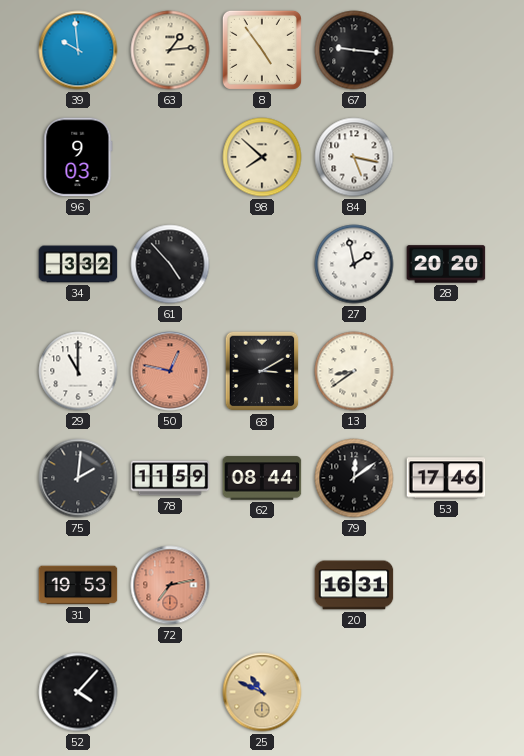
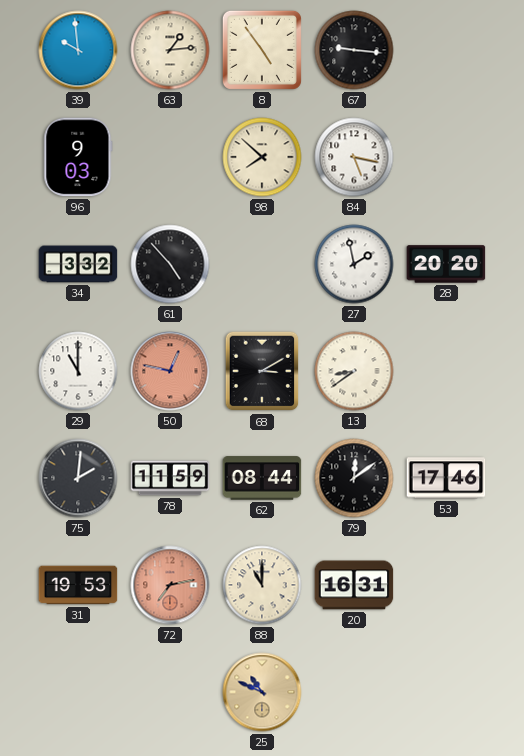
88: none -> 11:00 (262, 585)
52: 4:07 -> none (78, 692)
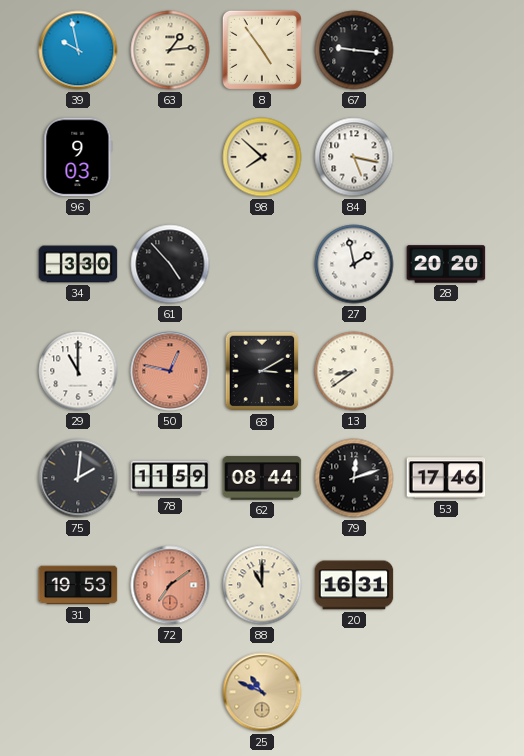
39: 9:59 -> 9:58 (78, 50)
34: 3:32 -> 3:30 (78, 264)
79: 12:09 -> 12:12 (354, 478)
72: 7:13 -> 7:09 (170, 585)
